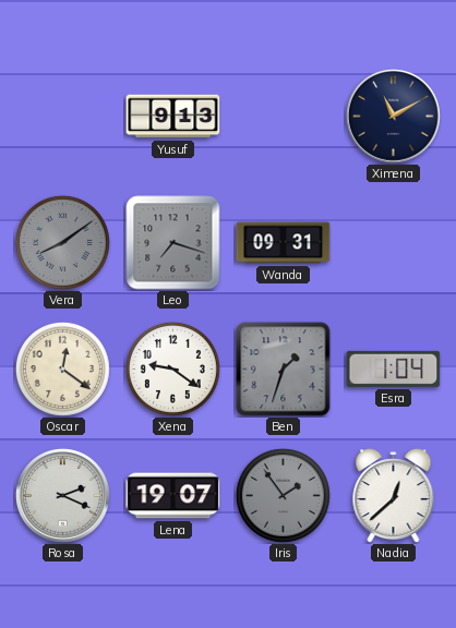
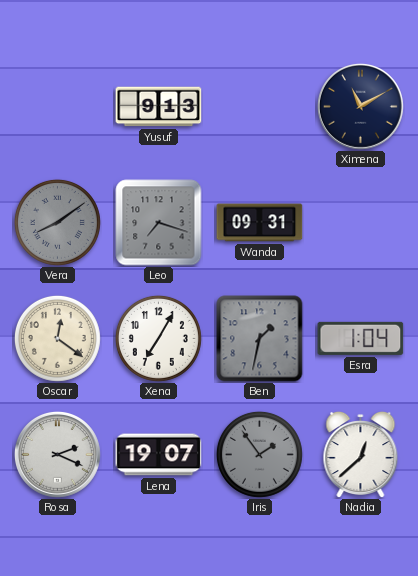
Xena: 9:21 -> 7:05 (158, 338)
Ben: 1:33 -> 1:32 (260, 339)
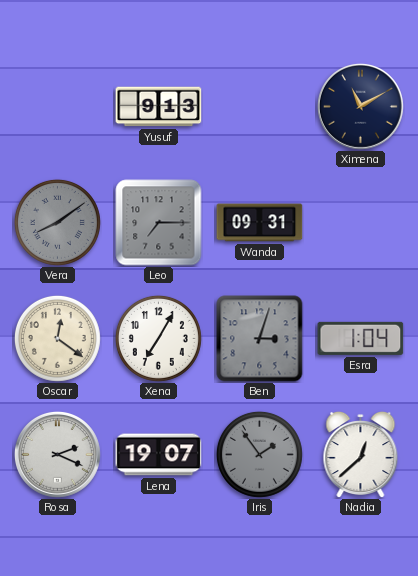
Leo: 7:18 -> 7:15 (159, 223)
Ben: 1:32 -> 3:03 (260, 339)
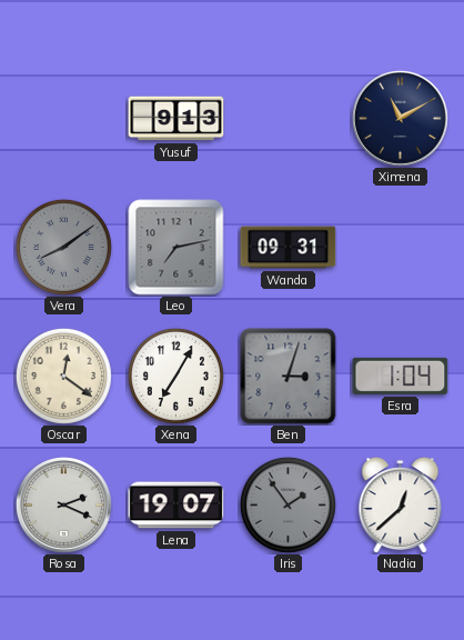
Leo: 7:15 -> 7:13 (176, 248)
